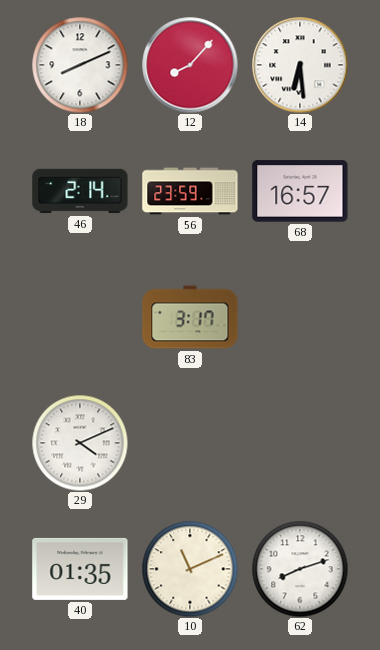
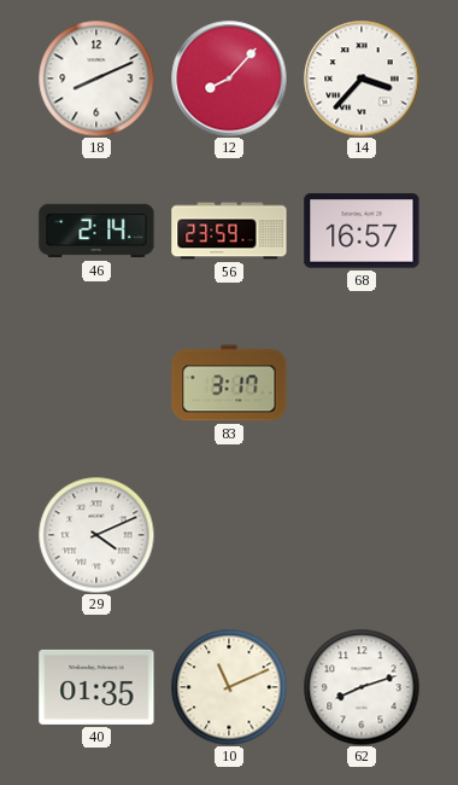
14: 6:29 -> 3:37 (362, 78)
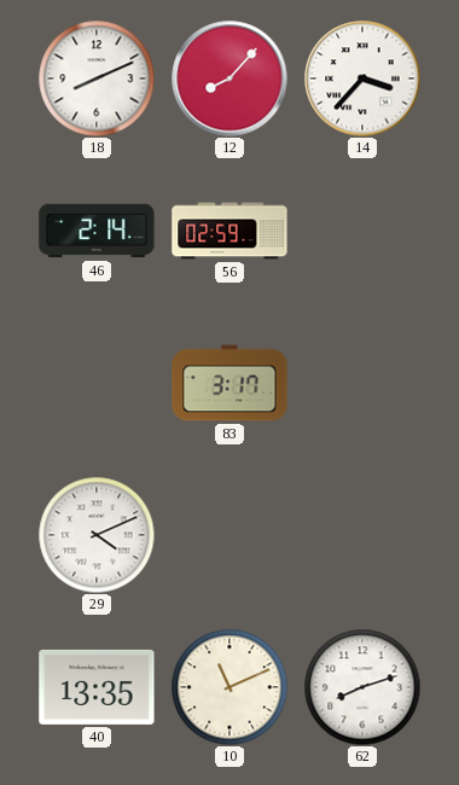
56: 23:59 -> 02:59 (230, 231)
68: 16:57 -> none (362, 231)
40: 01:35 -> 13:35 (97, 687)
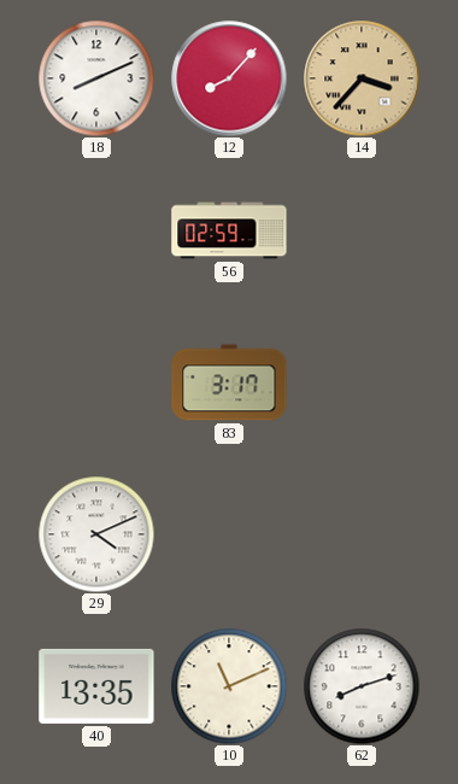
14 dial: white -> champagne (362, 78)
46: 2:14 -> none (97, 231)
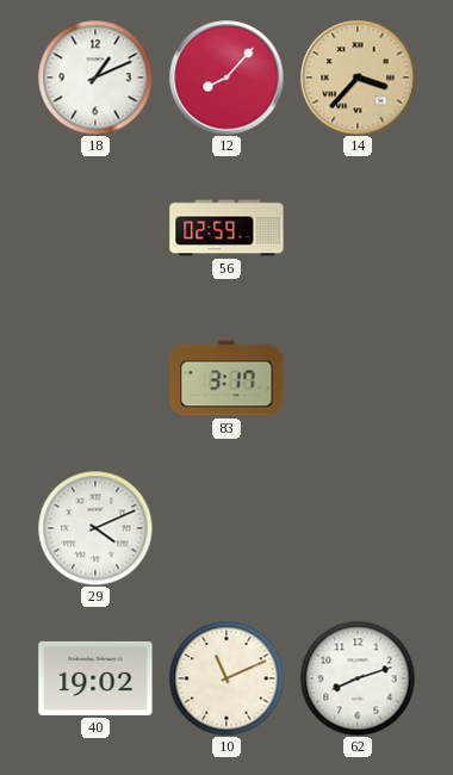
18: 8:11 -> 1:11 (95, 77)
40: 13:35 -> 19:02 (95, 678)
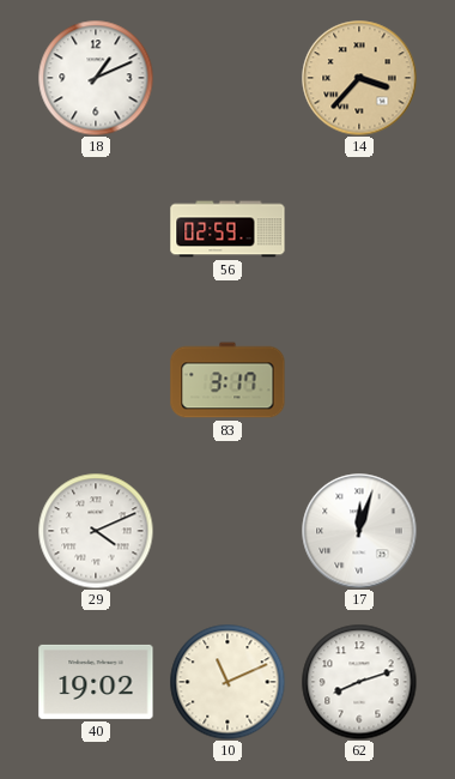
12: 8:07 -> none (226, 77)
17: none -> 12:03 (359, 531)
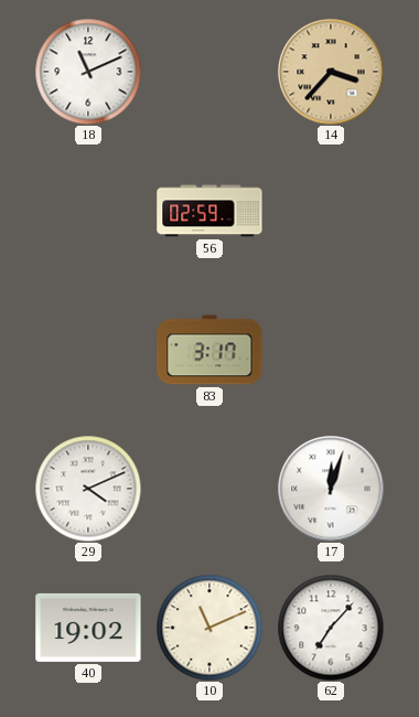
18: 1:11 -> 11:11 (88, 72)
62: 8:12 -> 7:07 (331, 628)
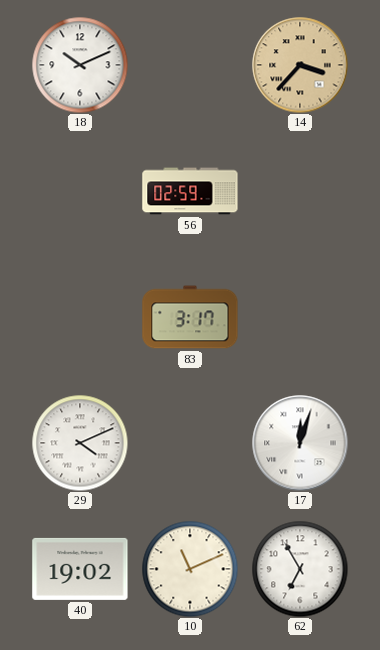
18: 11:11 -> 10:11 (80, 65)
62: 7:07 -> 6:55 (300, 569)
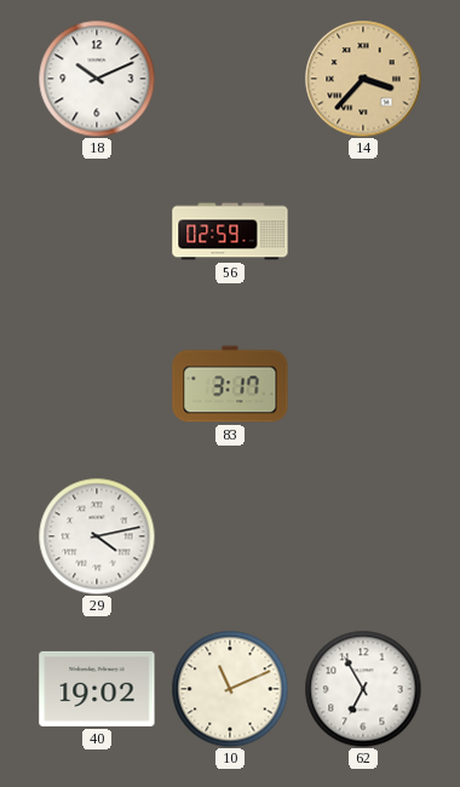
29: 4:11 -> 4:13 (97, 536)
17: 12:03 -> none (300, 443)
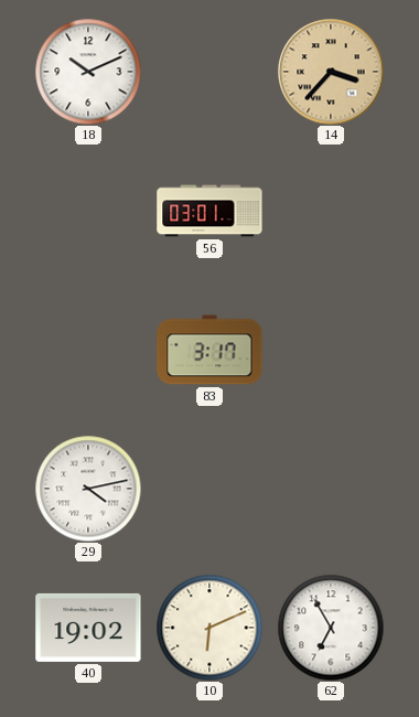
56: 02:59 -> 03:01 (209, 211)
10: 11:11 -> 6:11 (209, 628)
